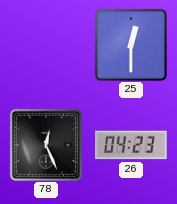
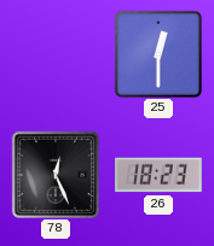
26: 04:23 -> 18:23 (160, 175)
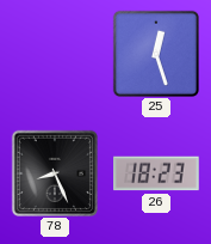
25: 12:30 -> 12:27 (155, 53)
78: 12:26 -> 8:26 (54, 172)
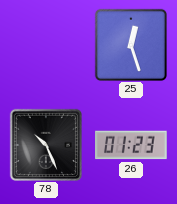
78: 8:26 -> 10:26 (45, 144)
26: 18:23 -> 01:23 (132, 145)
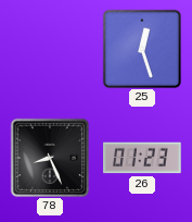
78: 10:26 -> 8:26 (49, 157)
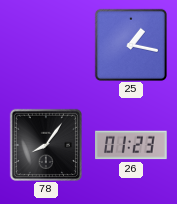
25: 12:27 -> 1:17 (130, 44)
78: 8:26 -> 8:06 (45, 144)
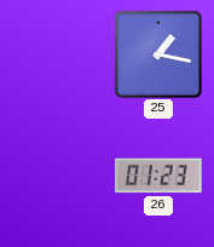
78: 8:06 -> none (45, 144)
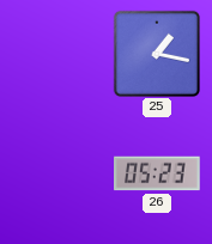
26: 01:23 -> 05:23 (158, 173)
